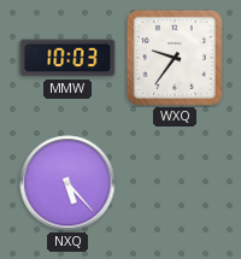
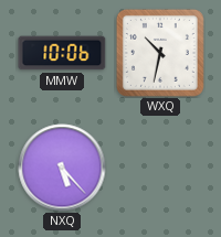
MMW: 10:03 -> 10:06 (62, 53)
WXQ: 9:36 -> 10:32 (160, 53)
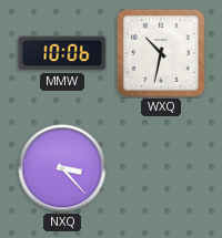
NXQ: 5:23 -> 3:23 (62, 168)
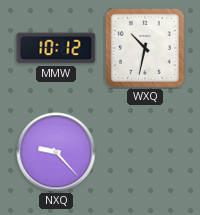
MMW: 10:06 -> 10:12 (56, 48)
NXQ: 3:23 -> 9:23 (56, 152)
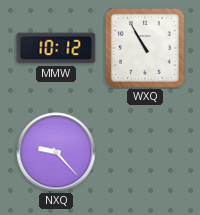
WXQ: 10:32 -> 10:55 (145, 48)
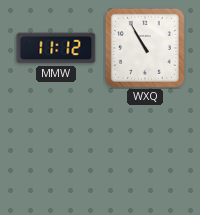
MMW: 10:12 -> 11:12 (56, 48)
NXQ: 9:23 -> none (56, 152)
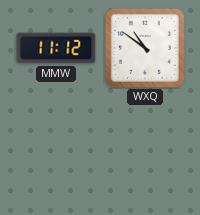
WXQ: 10:55 -> 10:51 (145, 48)
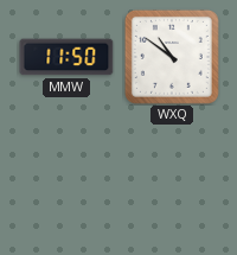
MMW: 11:12 -> 11:50 (66, 57)
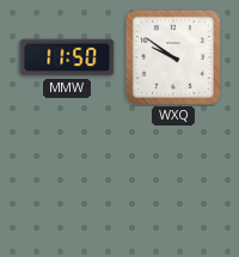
WXQ: 10:51 -> 9:51 (173, 57)
